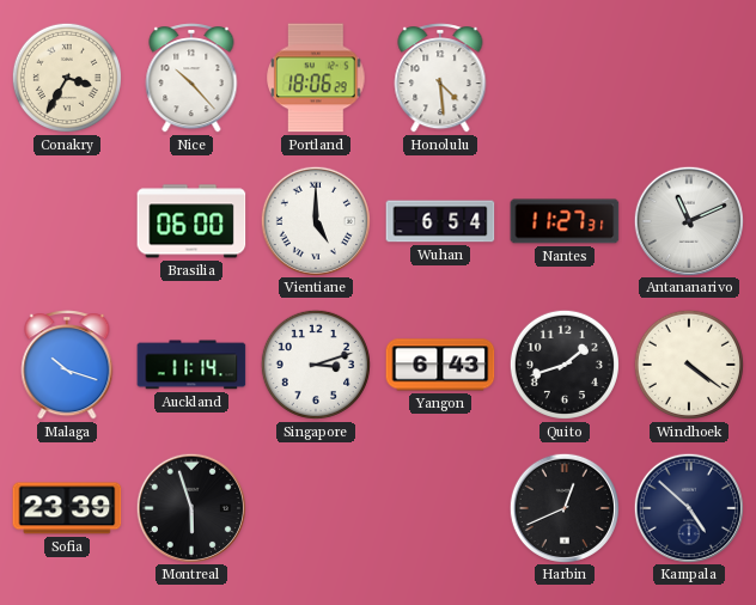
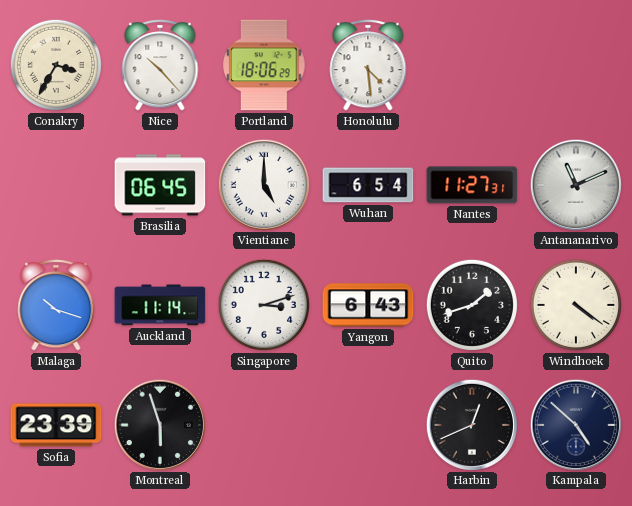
Brasilia: 06:00 -> 06:45 (160, 185)
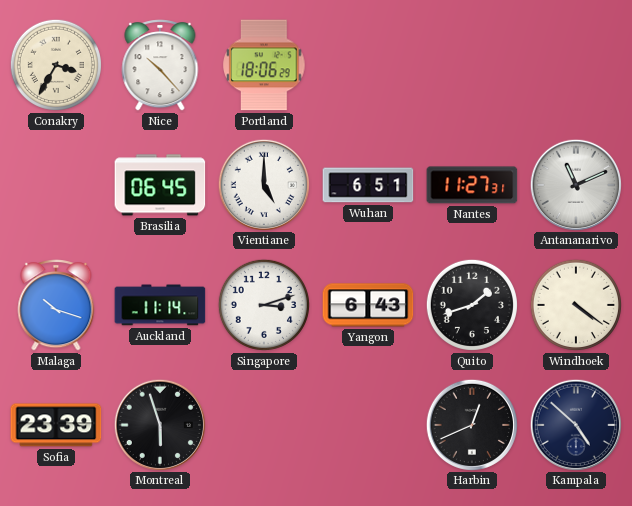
Honolulu: 4:29 -> none (368, 65)
Wuhan: 6:54 -> 6:51 (368, 185)
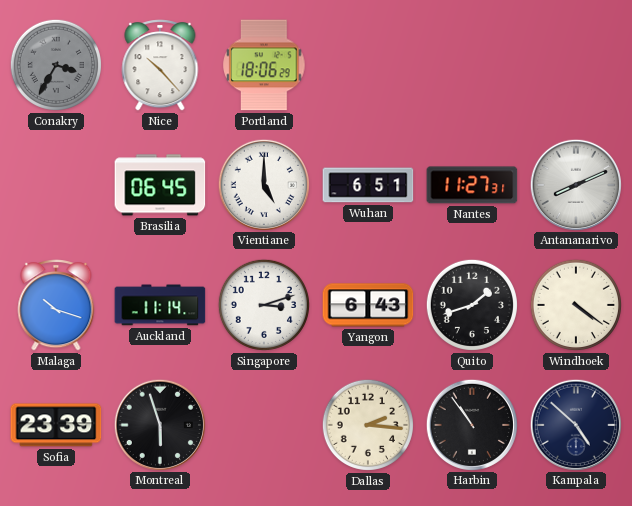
Conakry dial: cream -> grey (56, 65)
Antananarivo: 11:11 -> 8:11 (575, 184)
Dallas: none -> 2:16 (368, 425)
Harbin: 12:41 -> 10:54 (471, 424)
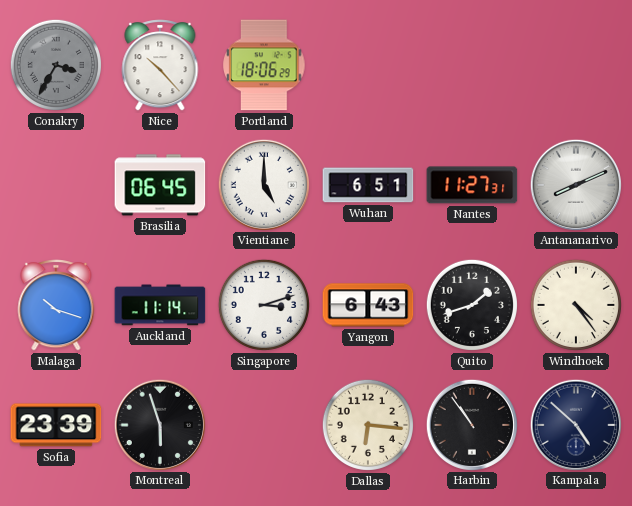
Windhoek: 4:21 -> 4:24 (576, 305)
Dallas: 2:16 -> 6:16 (368, 425)
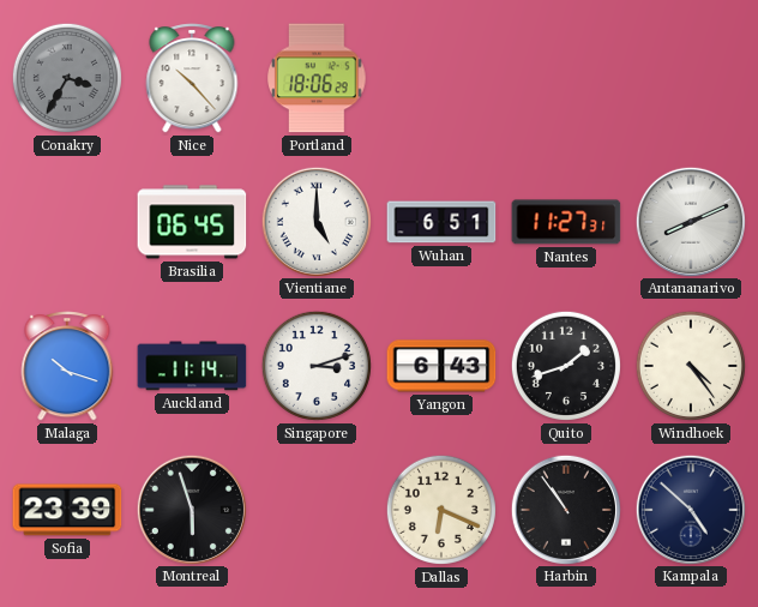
Dallas: 6:16 -> 6:19 (441, 510)
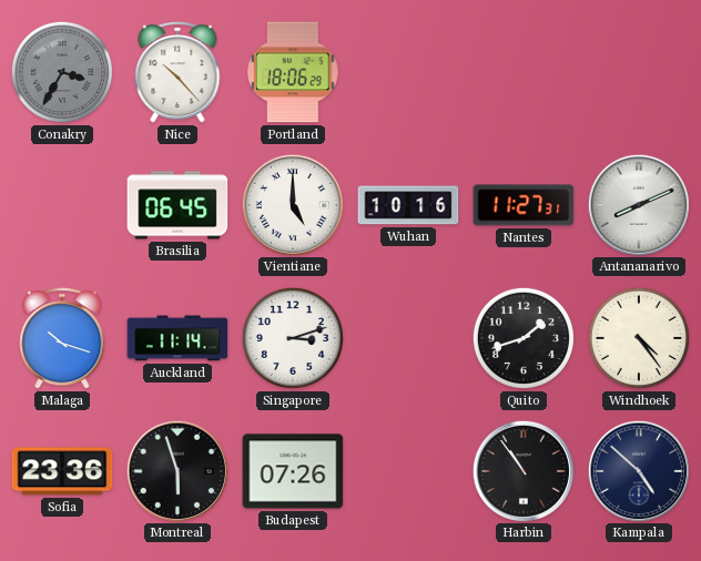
Wuhan: 6:51 -> 10:16 (408, 205)
Yangon: 6:43 -> none (441, 366)
Sofia: 23:39 -> 23:36 (62, 471)
Budapest: none -> 07:26 (293, 471)
Dallas: 6:19 -> none (441, 510)
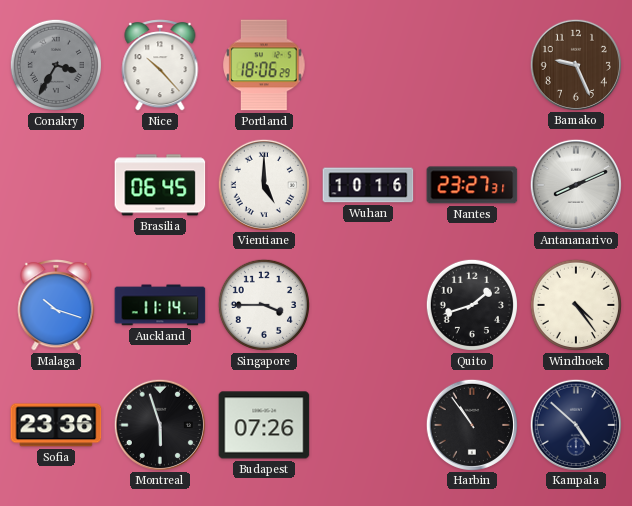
Bamako: none -> 9:26 (575, 64)
Nantes: 11:27 -> 23:27 (472, 185)
Singapore: 3:12 -> 3:45 (264, 305)
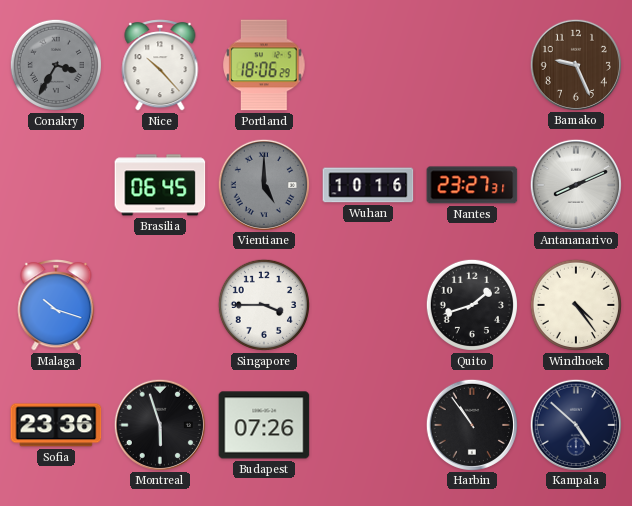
Vientiane dial: white -> grey (263, 184)
Auckland: 11:14 -> none (160, 305)
